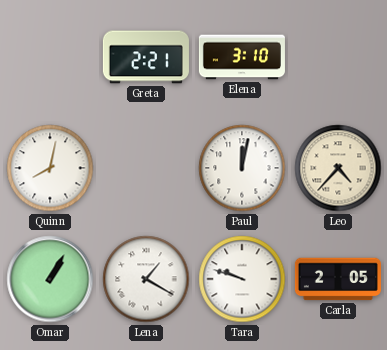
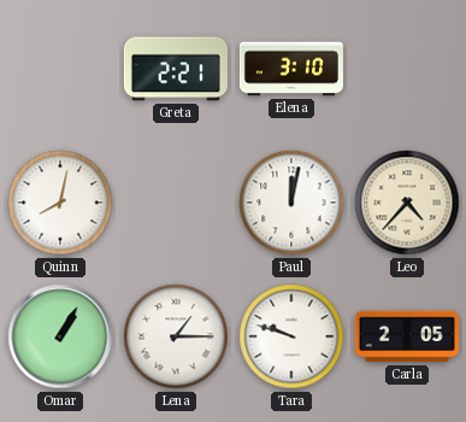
Lena: 1:20 -> 1:15 (176, 336)
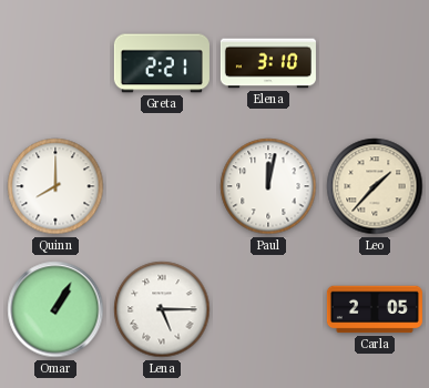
Quinn: 8:02 -> 8:00 (55, 186)
Leo: 4:37 -> 1:37 (375, 186)
Lena: 1:15 -> 5:15 (162, 309)
Tara: 9:48 -> none (291, 336)
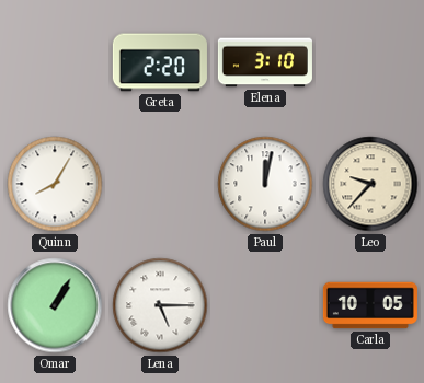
Greta: 2:21 -> 2:20 (160, 62)
Quinn: 8:00 -> 8:05 (55, 184)
Leo: 1:37 -> 9:37 (370, 184)
Carla: 2:05 -> 10:05 (370, 305)
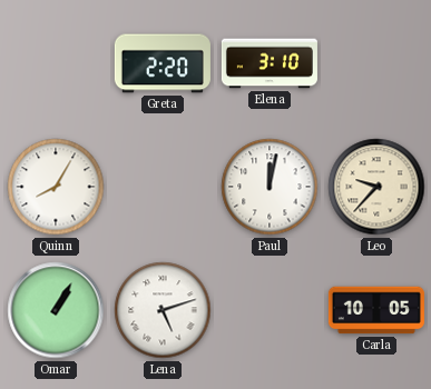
Lena: 5:15 -> 5:12 (163, 310)
